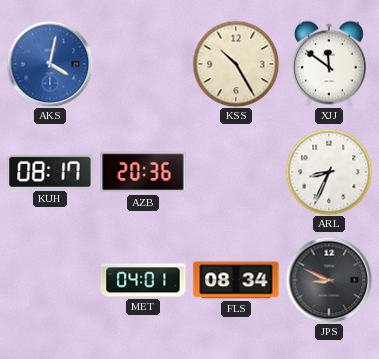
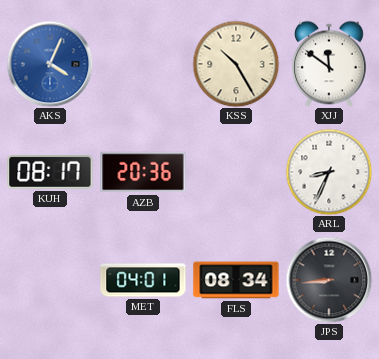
AKS: 4:02 -> 4:04 (50, 64)
JPS: 8:49 -> 8:44 (329, 280)
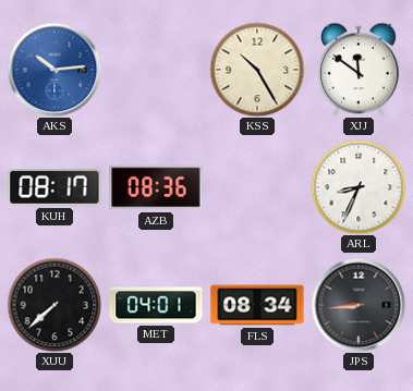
AKS: 4:04 -> 10:14 (54, 70)
AZB: 20:36 -> 08:36 (156, 187)
XUU: none -> 7:38 (54, 305)
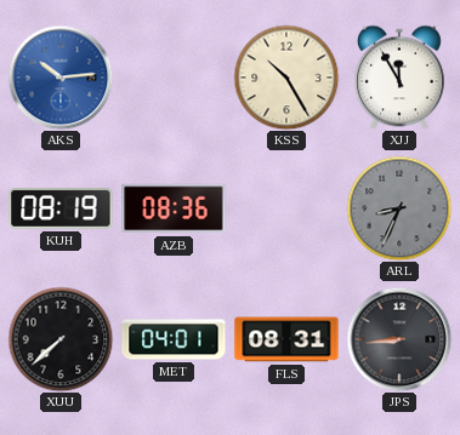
XJJ: 11:51 -> 11:55 (399, 78)
KUH: 08:17 -> 08:19 (61, 210)
ARL dial: white -> grey (399, 208)
FLS: 08:34 -> 08:31 (286, 339)
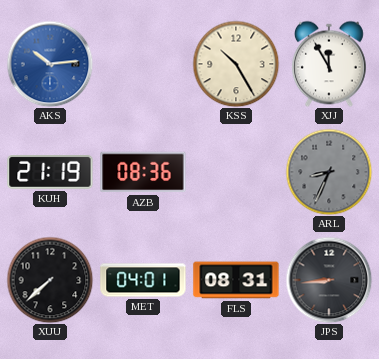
KUH: 08:19 -> 21:19 (50, 173)
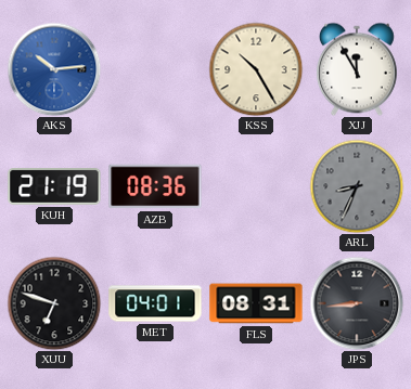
XUU: 7:38 -> 6:48 (54, 303)
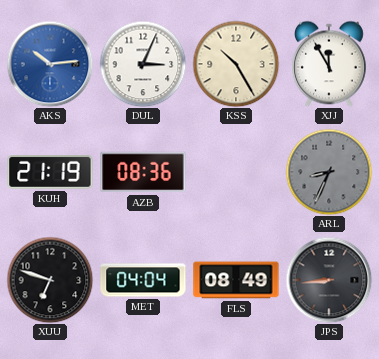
DUL: none -> 3:04 (143, 64)
MET: 04:01 -> 04:04 (143, 280)
FLS: 08:31 -> 08:49 (236, 280)
